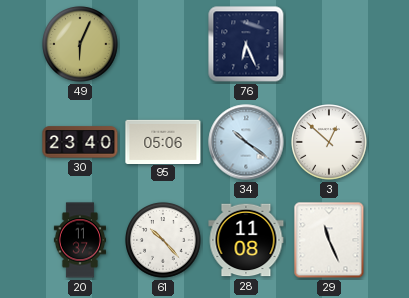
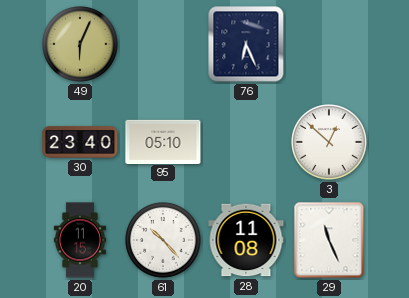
95: 05:06 -> 05:10 (163, 141)
34: 10:21 -> none (246, 142)
20: 11:37 -> 11:15 (79, 240)
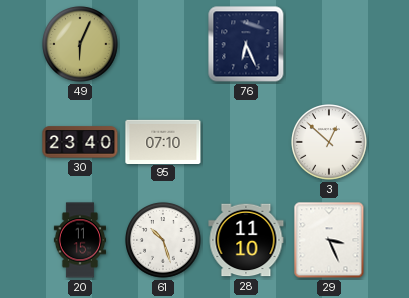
95: 05:10 -> 07:10 (163, 141)
61: 10:23 -> 10:27 (163, 240)
28: 11:08 -> 11:10 (246, 240)
29: 11:26 -> 3:26 (329, 240)
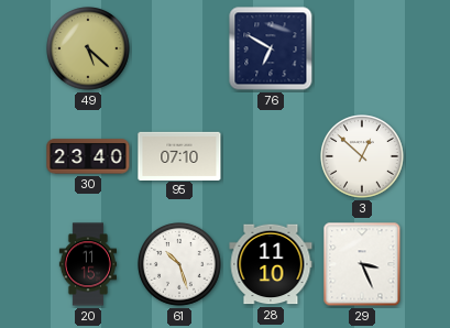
49: 6:04 -> 5:22 (88, 48)
76: 6:26 -> 6:50 (271, 48)
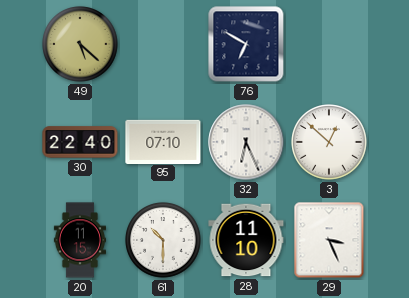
30: 23:40 -> 22:40 (80, 142)
32: none -> 6:26 (246, 142)
61: 10:27 -> 10:30 (163, 240)
